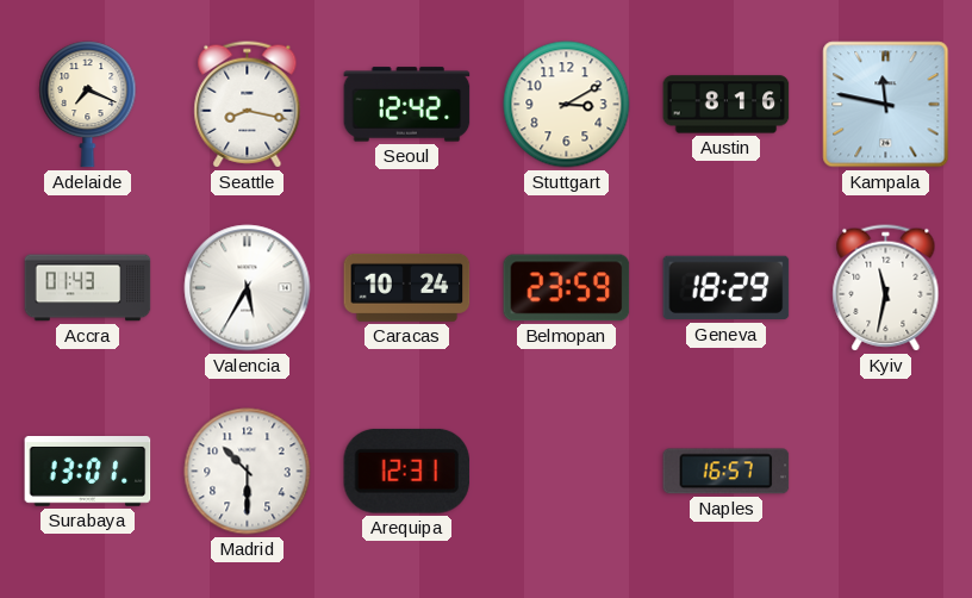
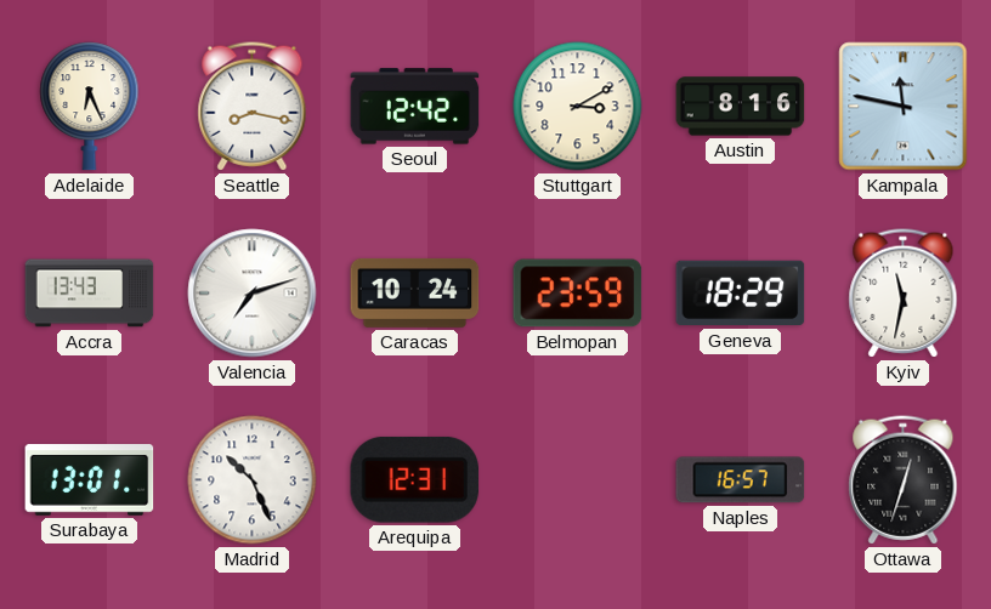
Adelaide: 7:19 -> 6:26 (90, 107)
Accra: 01:43 -> 13:43 (90, 294)
Valencia: 5:35 -> 7:12 (253, 294)
Madrid: 10:30 -> 10:26 (253, 480)
Ottawa: none -> 12:33 (904, 480)
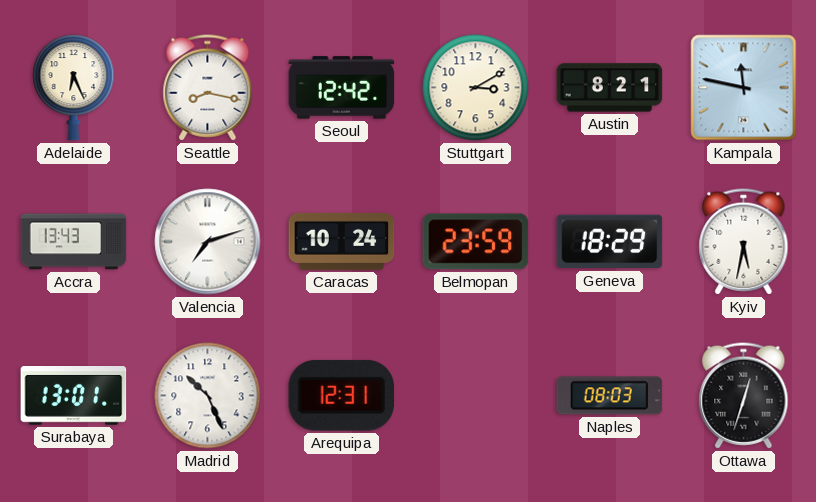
Austin: 8:16 -> 8:21 (610, 88)
Kyiv: 11:32 -> 5:32 (744, 242)
Naples: 16:57 -> 08:03 (610, 396)
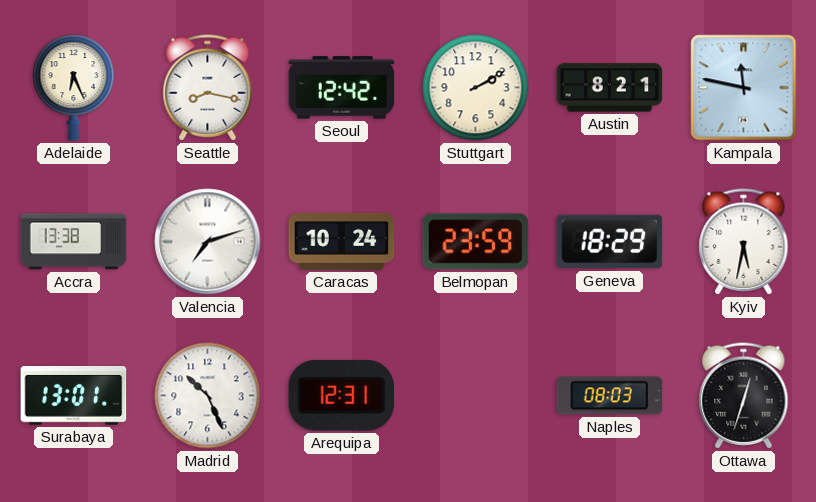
Stuttgart: 3:10 -> 2:10 (476, 88)
Accra: 13:43 -> 13:38 (74, 242)
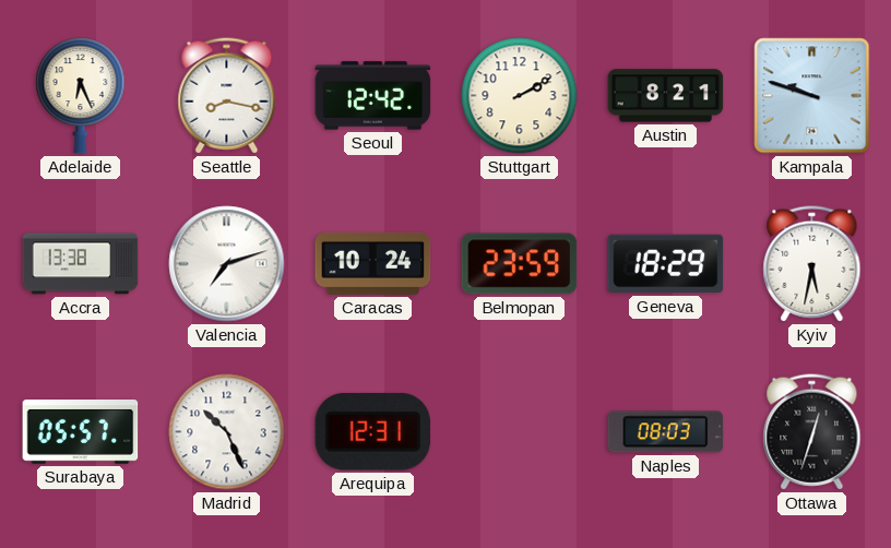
Kampala: 11:47 -> 9:48 (812, 96)
Surabaya: 13:01 -> 05:57 (81, 432)
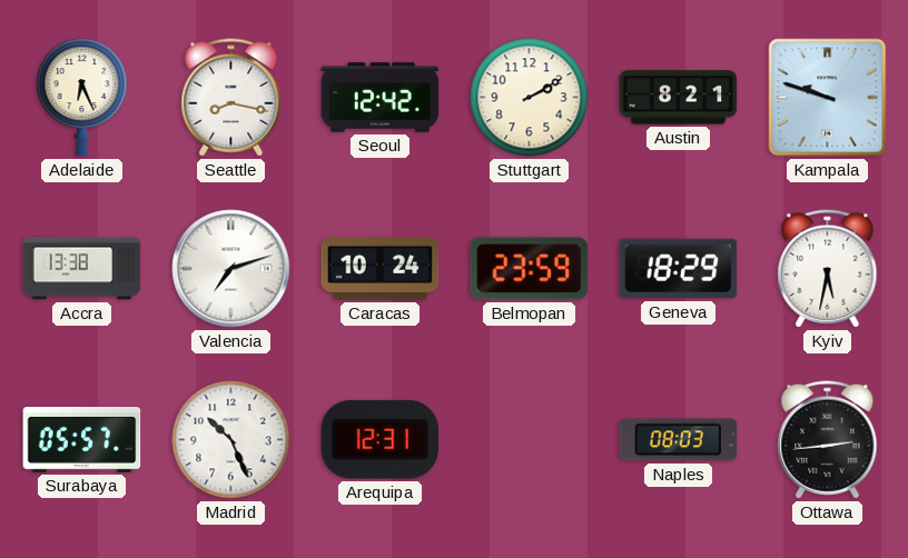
Ottawa: 12:33 -> 2:44 (828, 440)
